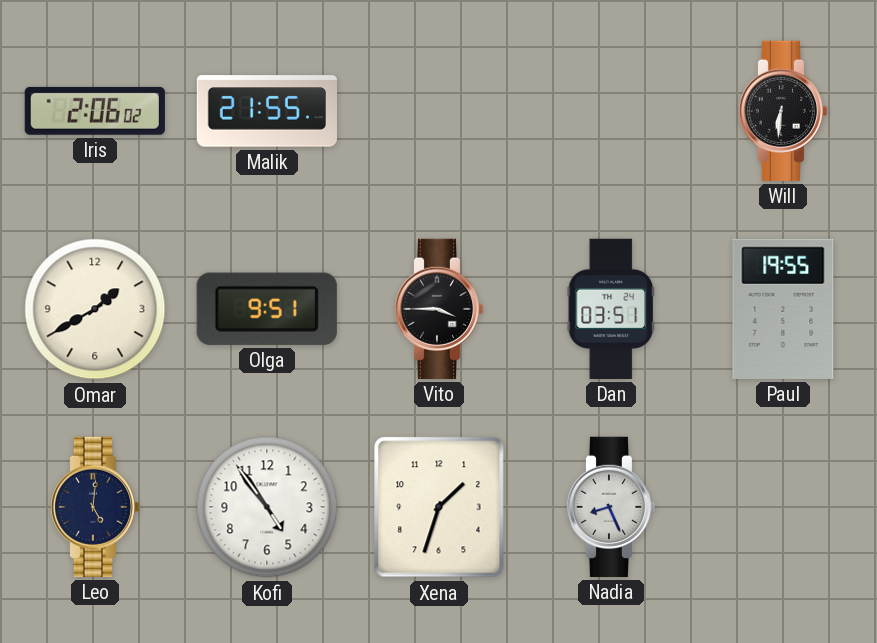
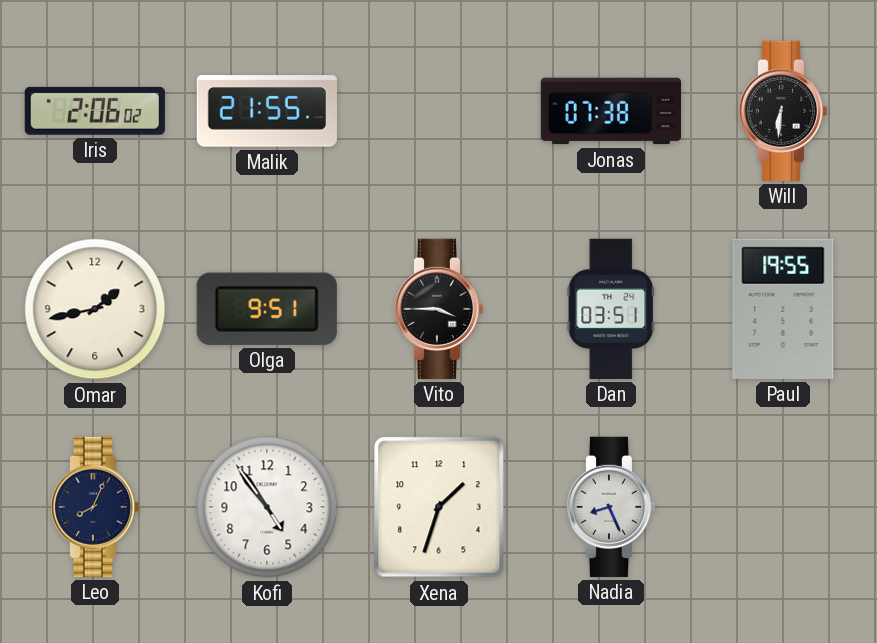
Jonas: none -> 07:38 (610, 111)
Omar: 1:40 -> 1:43 (95, 309)
Leo: 5:01 -> 8:04 (94, 507)
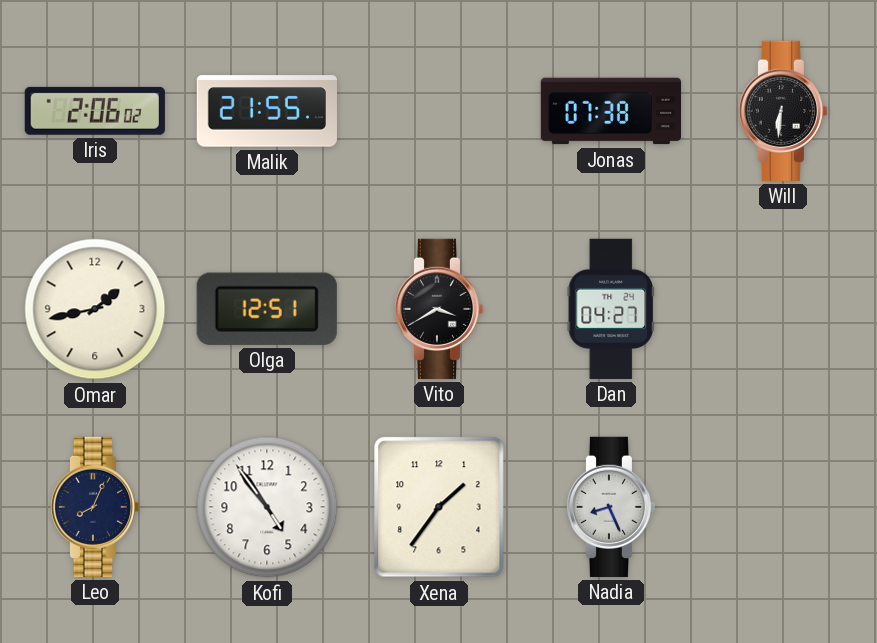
Olga: 9:51 -> 12:51 (267, 309)
Vito: 3:45 -> 3:40 (438, 309)
Dan: 03:51 -> 04:27 (611, 309)
Paul: 19:55 -> none (783, 309)
Xena: 1:33 -> 1:36 (439, 507)
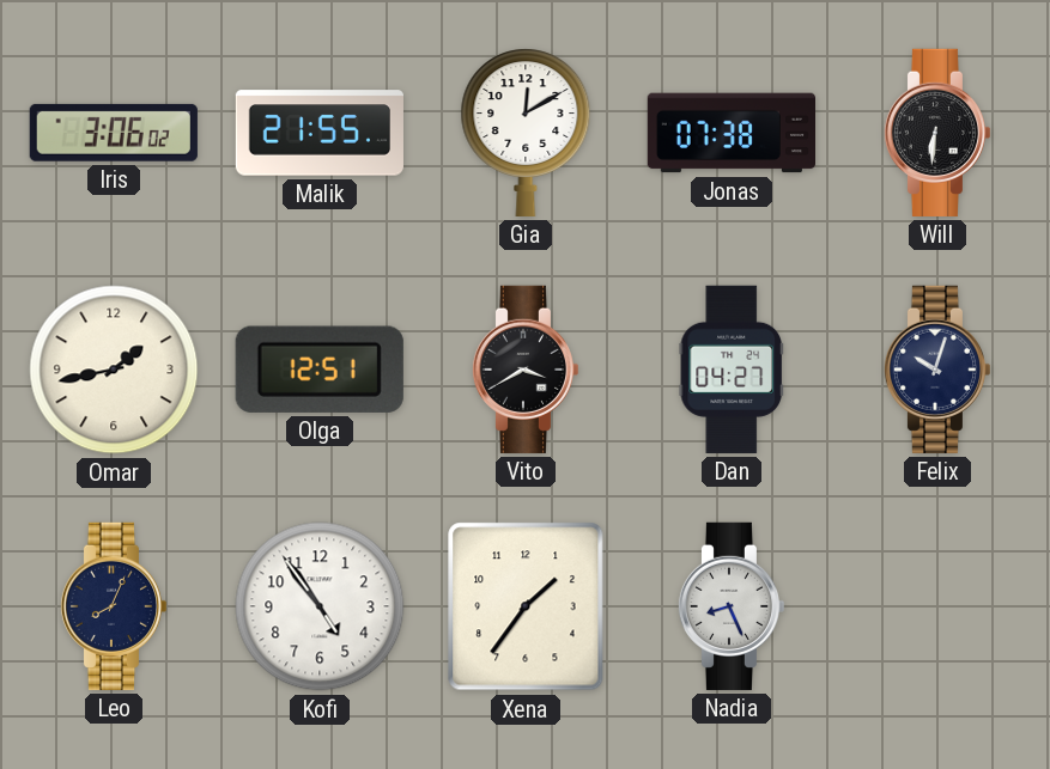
Iris: 2:06 -> 3:06 (114, 133)
Gia: none -> 12:10 (526, 133)
Felix: none -> 10:03 (936, 370)
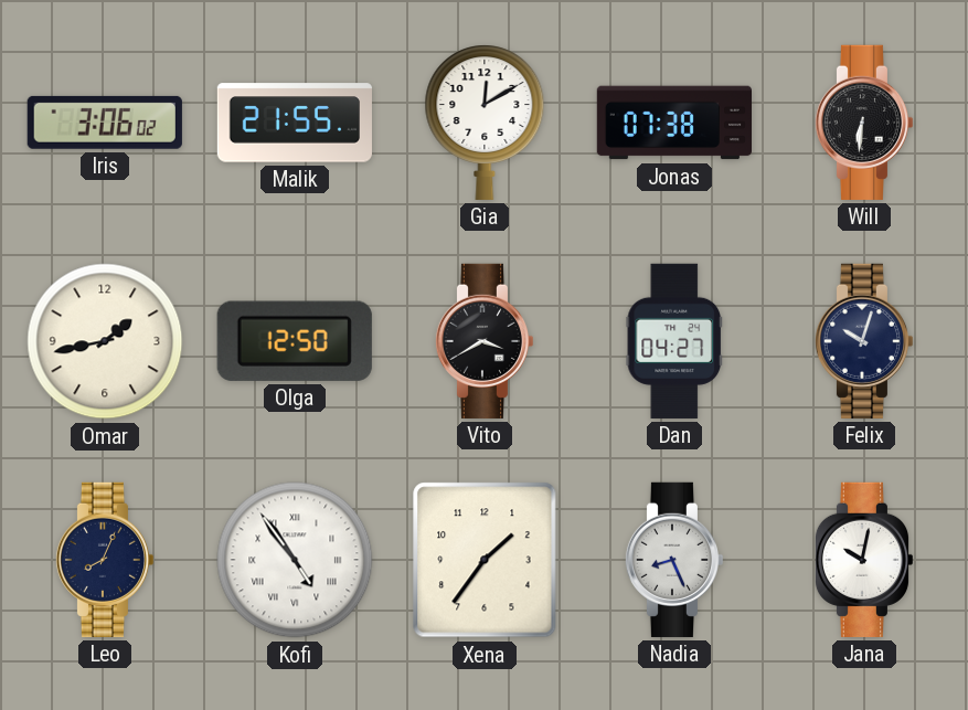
Olga: 12:51 -> 12:50 (295, 341)
Kofi numerals: Arabic -> Roman (295, 560)
Jana: none -> 10:02 (863, 560)
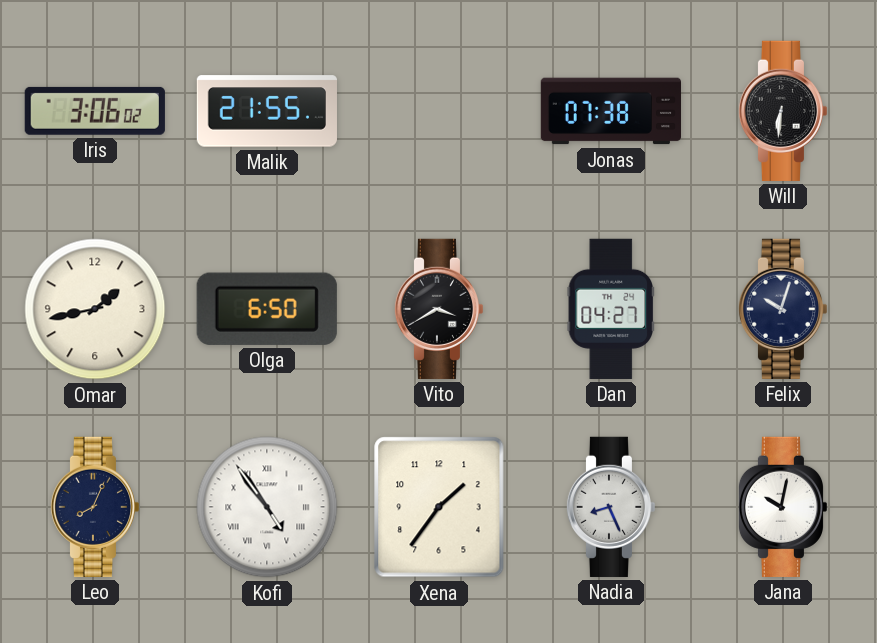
Gia: 12:10 -> none (485, 123)
Olga: 12:50 -> 6:50 (267, 309)
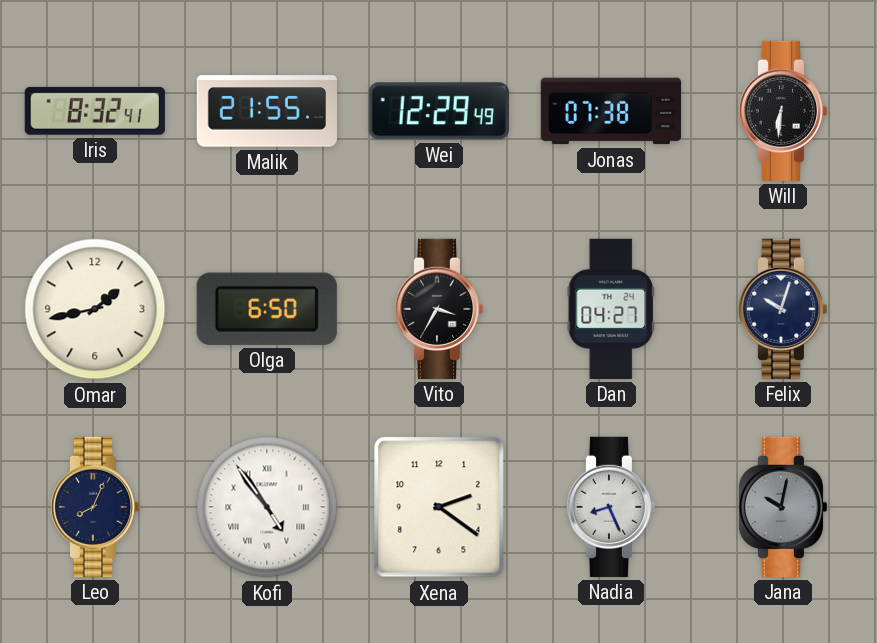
Iris: 3:06 -> 8:32 (95, 111)
Wei: none -> 12:29 (439, 111)
Vito: 3:40 -> 3:35 (438, 309)
Xena: 1:36 -> 2:21 (439, 507)
Jana dial: white -> grey (782, 507)
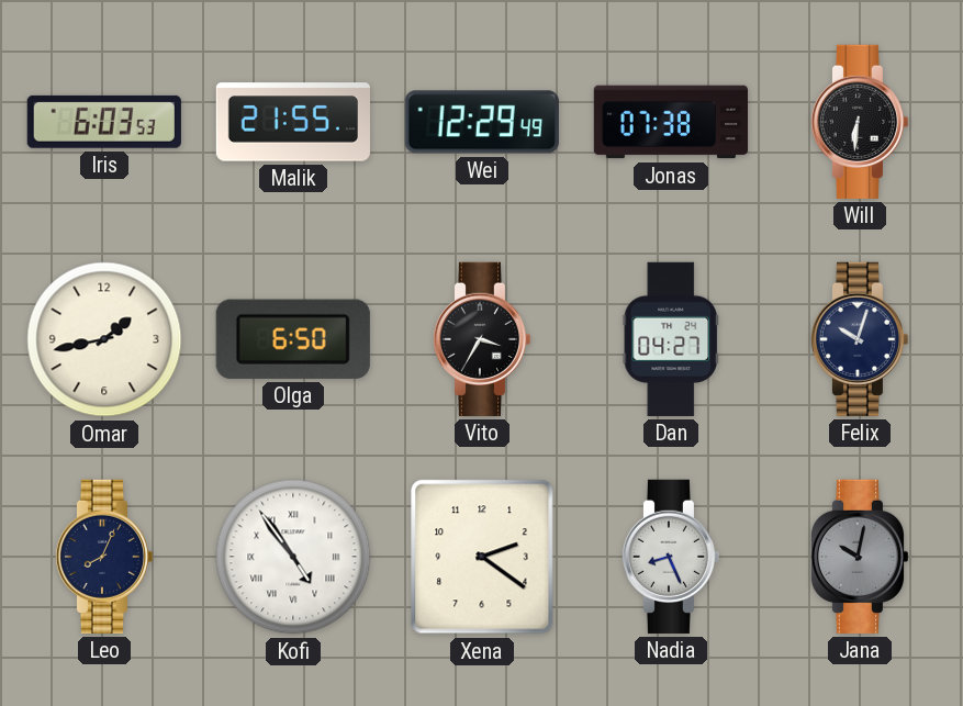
Iris: 8:32 -> 6:03 (104, 122)
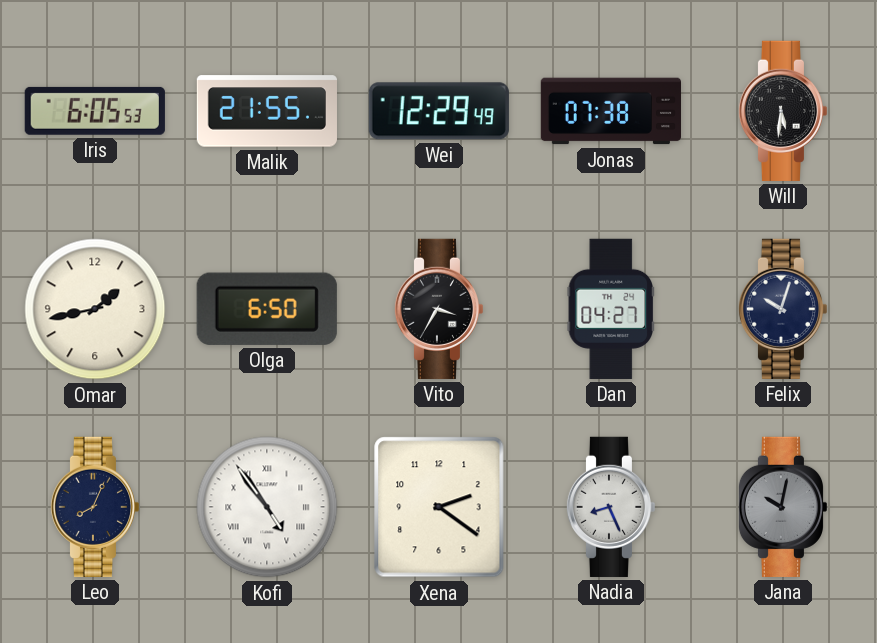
Iris: 6:03 -> 6:05 (95, 111)
Will: 6:31 -> 5:31 (782, 111)
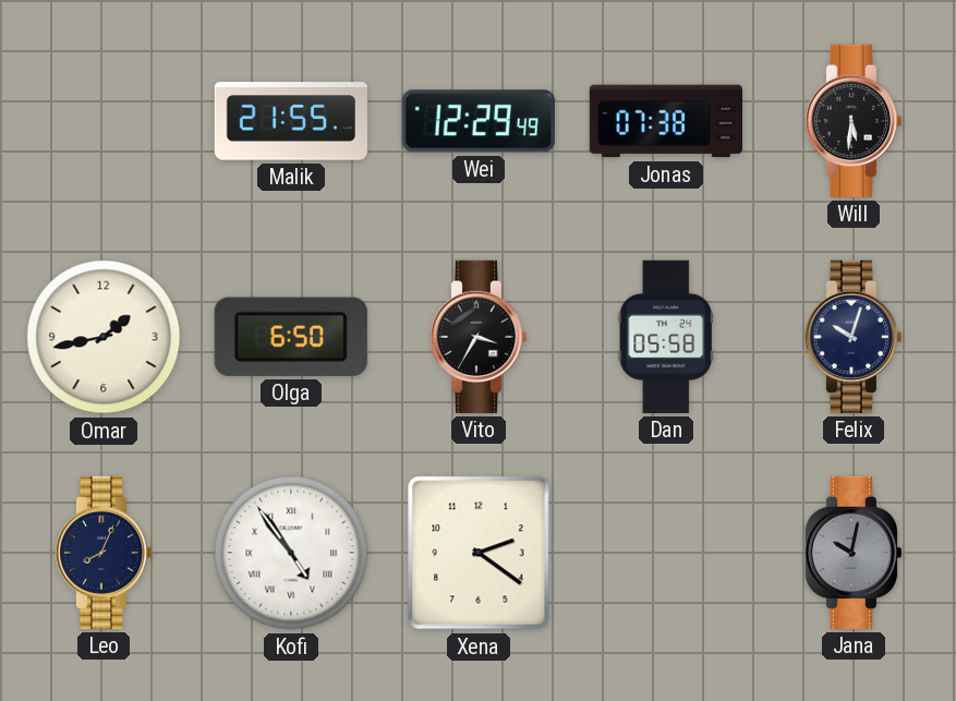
Iris: 6:05 -> none (95, 111)
Dan: 04:27 -> 05:58 (666, 337)
Nadia: 8:26 -> none (610, 507)
